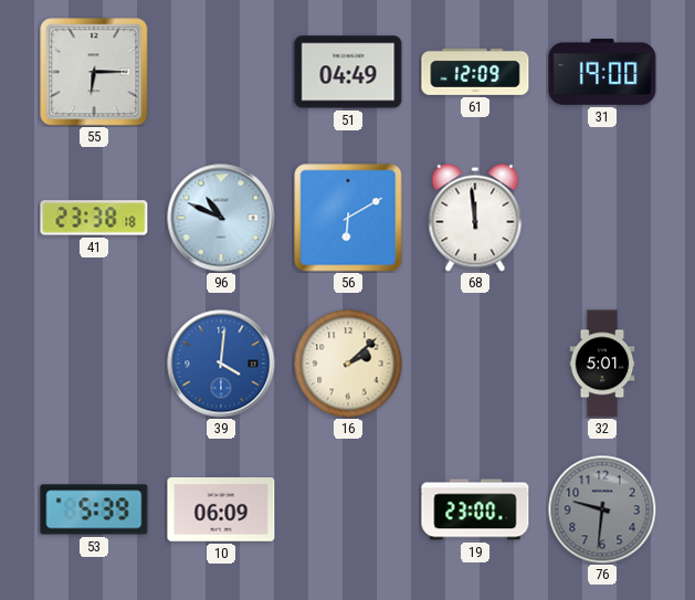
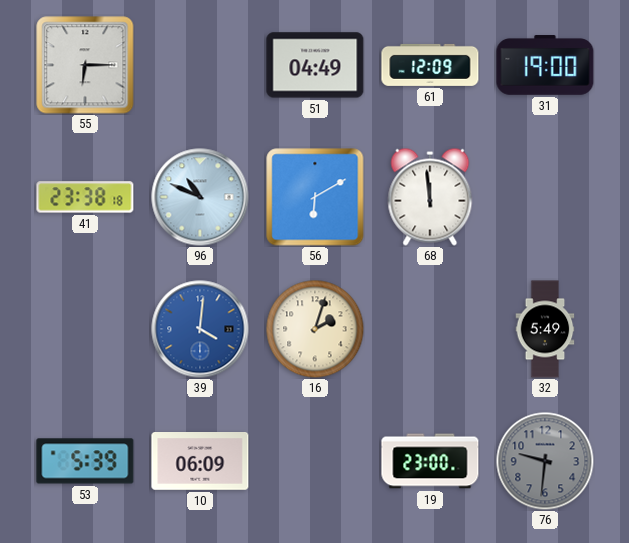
16: 2:08 -> 2:03 (315, 329)
32: 5:01 -> 5:49 (545, 329)
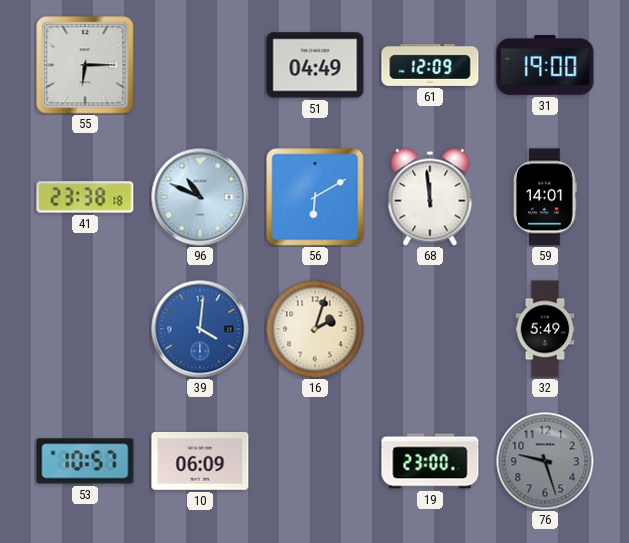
59: none -> 14:01 (545, 197)
53: 5:39 -> 10:57 (85, 461)
76: 9:31 -> 9:27 (545, 461)
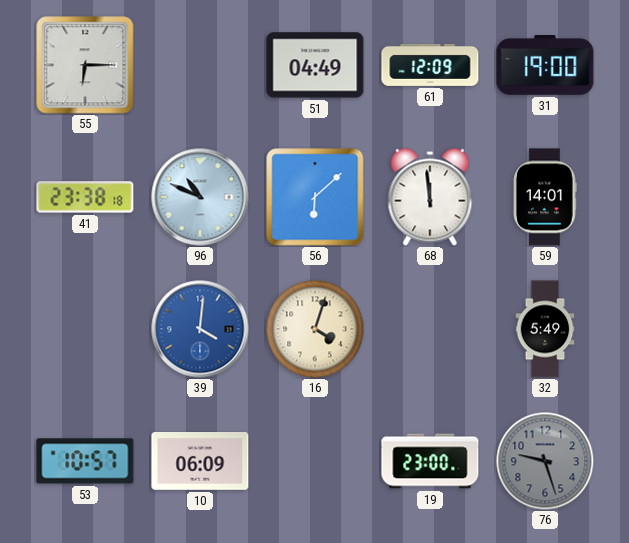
56: 6:10 -> 6:08 (315, 197)
16: 2:03 -> 4:03 (315, 329)
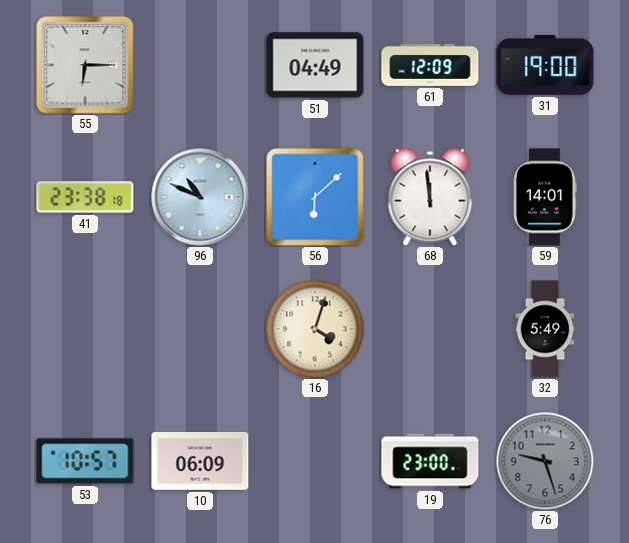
39: 4:01 -> none (200, 329)
